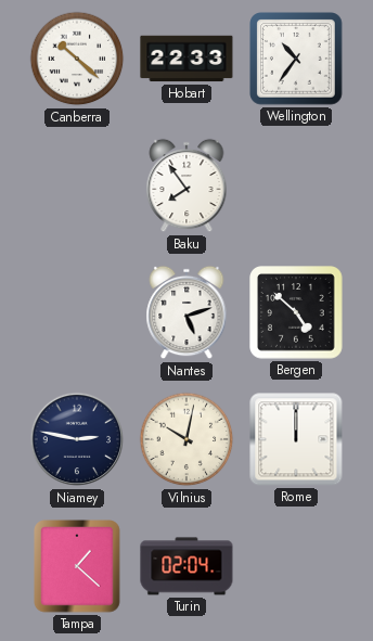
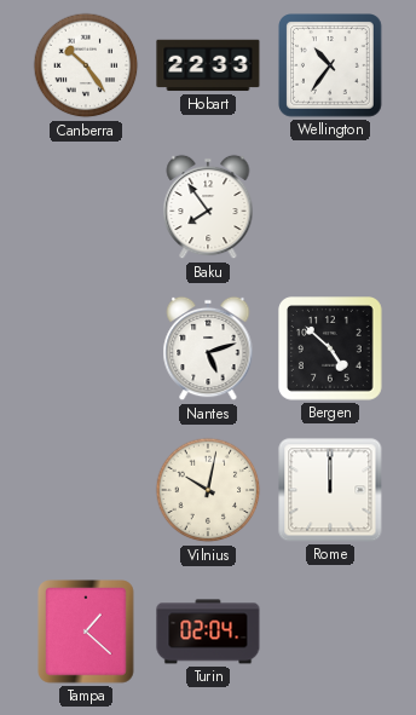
Canberra: 10:22 -> 10:24 (86, 65)
Niamey: 2:47 -> none (77, 439)
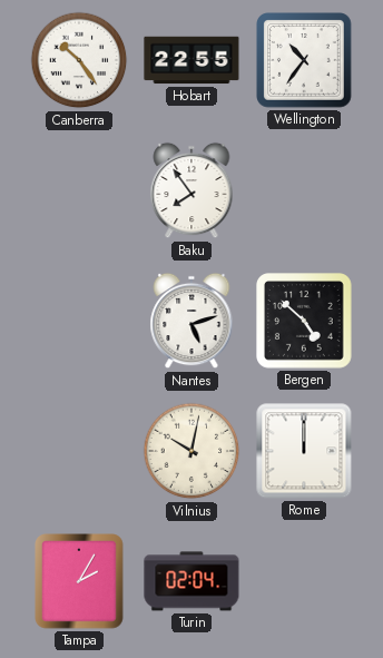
Hobart: 22:33 -> 22:55 (191, 60)
Tampa: 1:22 -> 2:05 (79, 581)
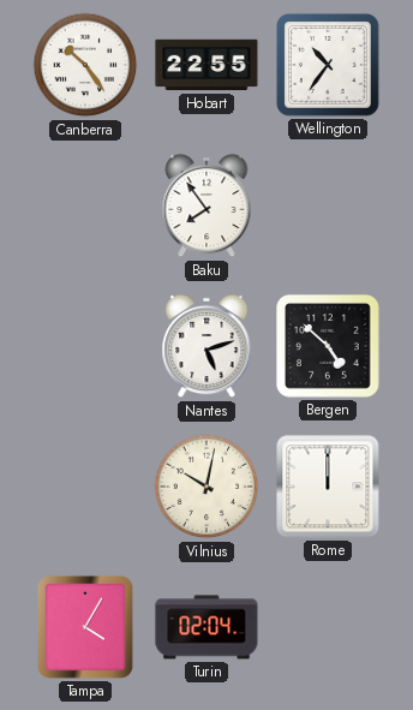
Tampa: 2:05 -> 4:05 (85, 627)
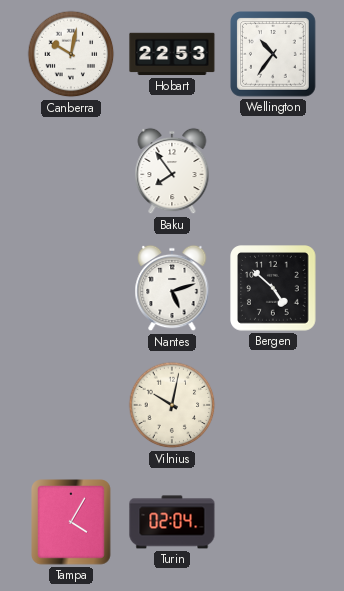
Canberra: 10:24 -> 10:02 (71, 54)
Hobart: 22:55 -> 22:53 (172, 54)
Rome: 12:00 -> none (328, 487)
